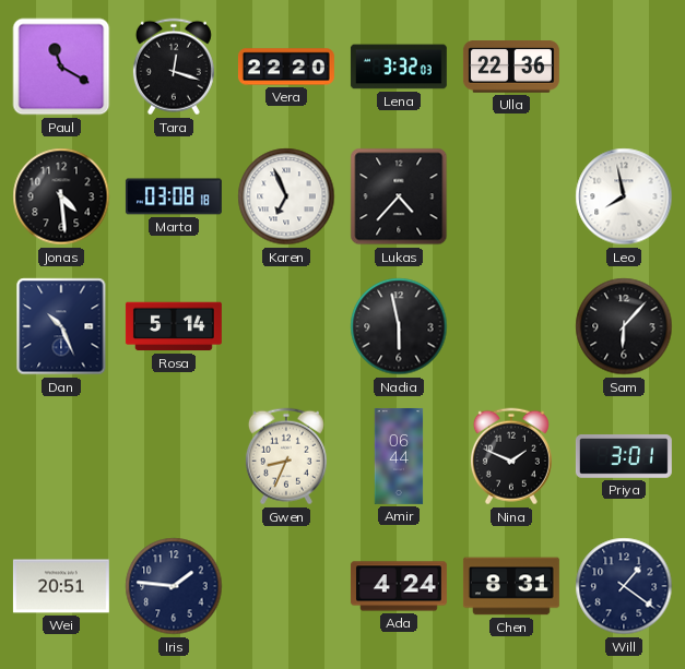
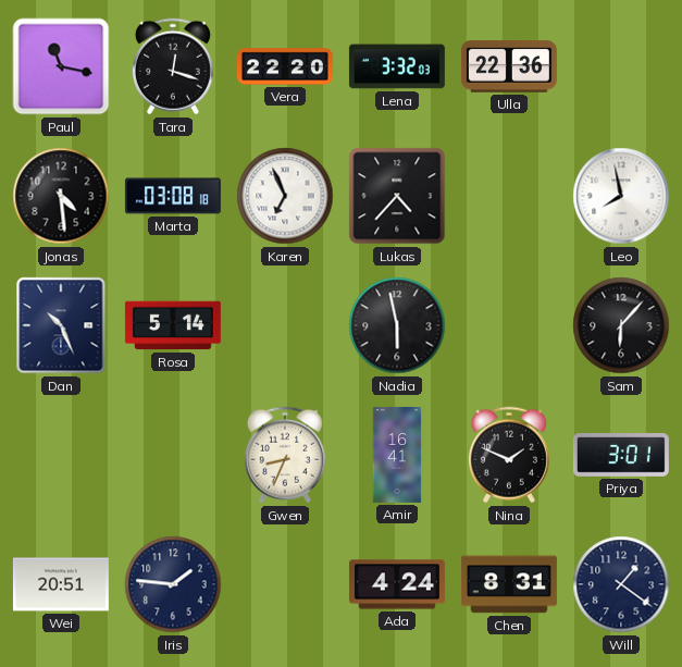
Paul: 11:20 -> 11:17 (61, 66)
Amir: 06:44 -> 16:41 (397, 455)
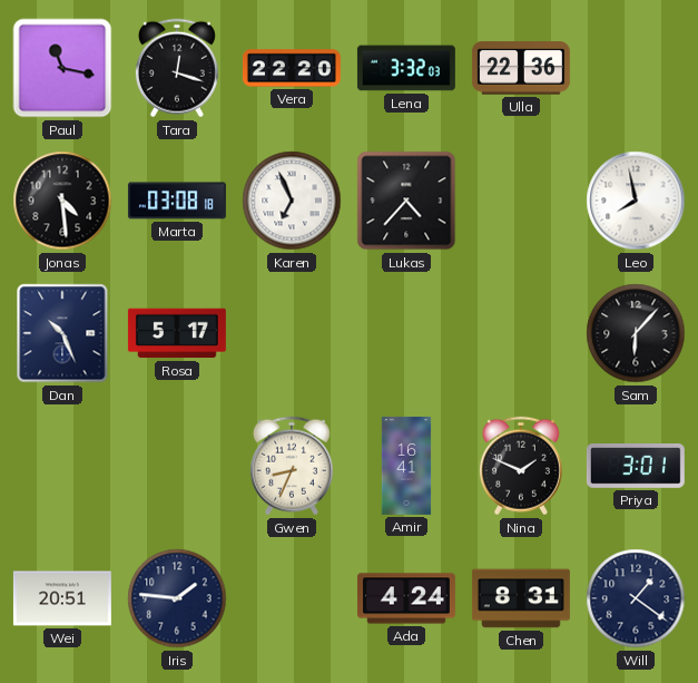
Rosa: 5:14 -> 5:17 (177, 333)
Nadia: 5:58 -> none (397, 325)
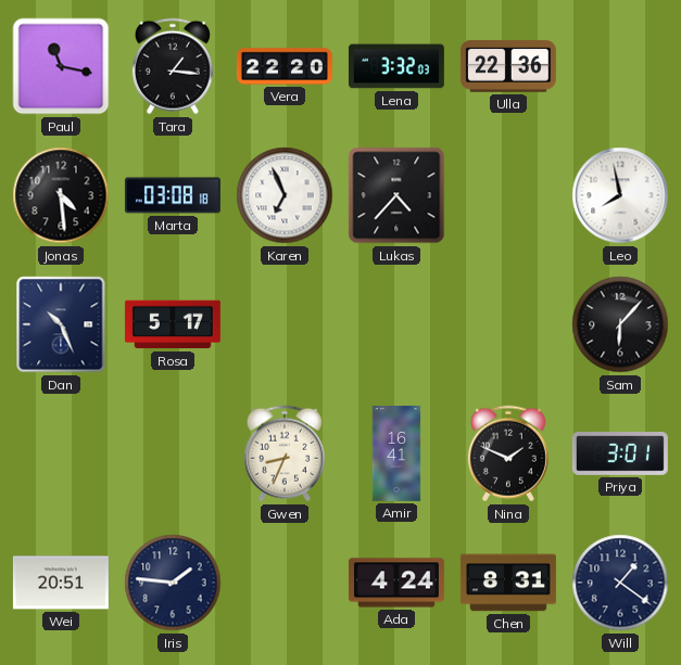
Tara: 12:18 -> 1:16 (173, 66)
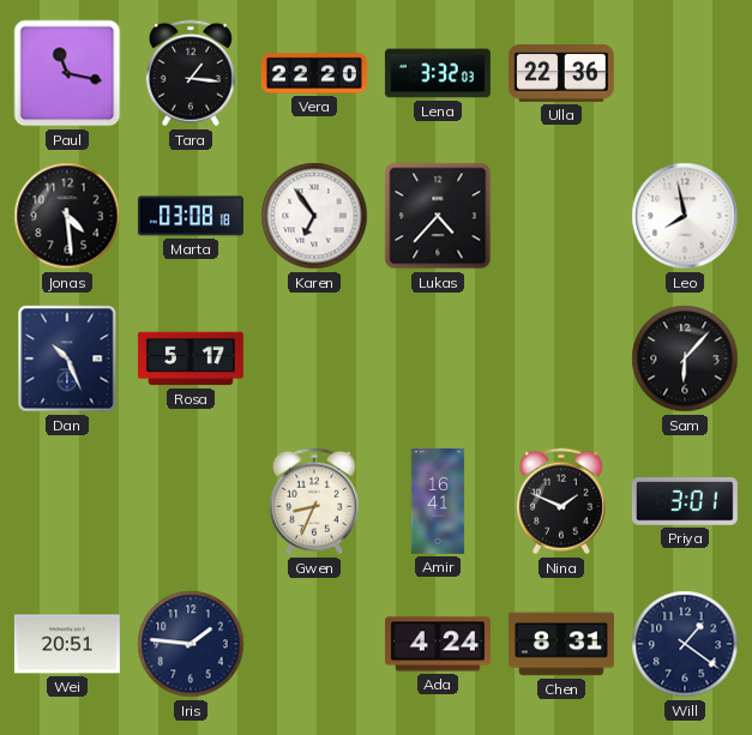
Karen: 6:56 -> 6:54 (314, 216)
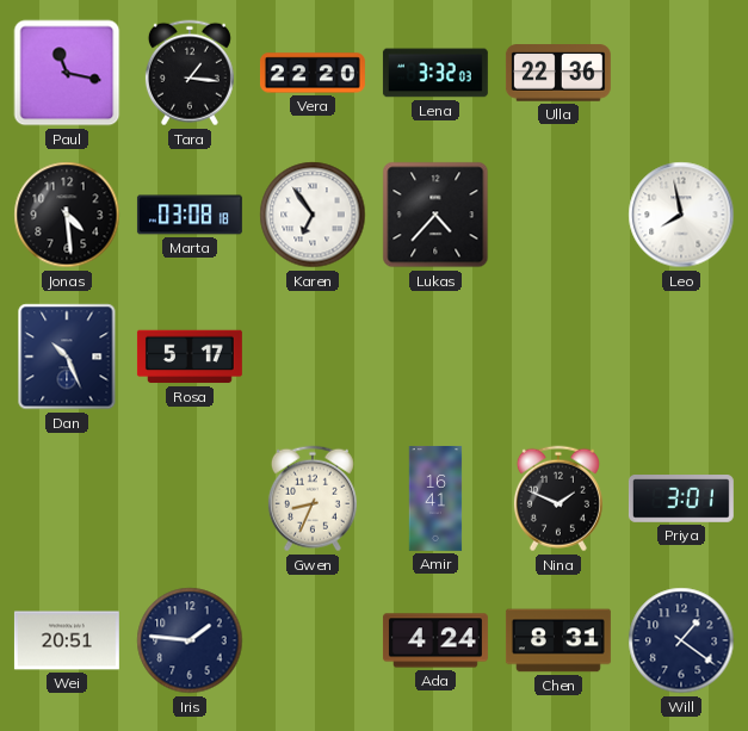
Sam: 6:07 -> none (685, 359)
